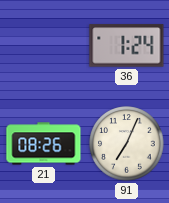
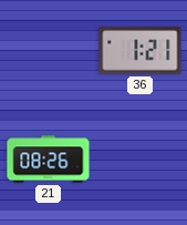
36: 1:24 -> 1:21 (141, 51)
91: 7:04 -> none (127, 144)
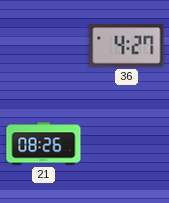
36: 1:21 -> 4:27 (127, 46)
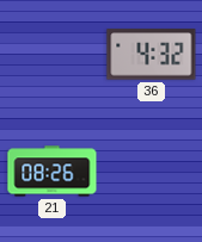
36: 4:27 -> 4:32 (152, 55)
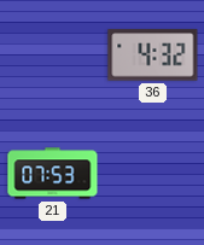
21: 08:26 -> 07:53 (53, 174)
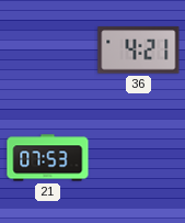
36: 4:32 -> 4:21 (139, 51)
